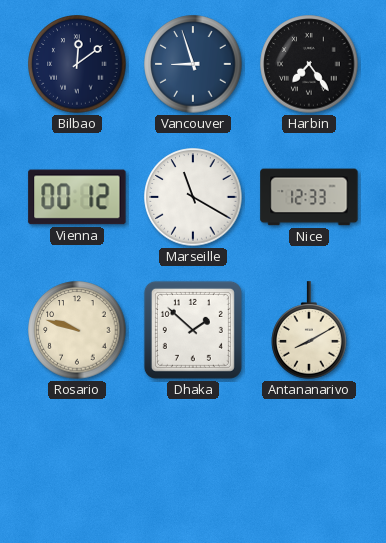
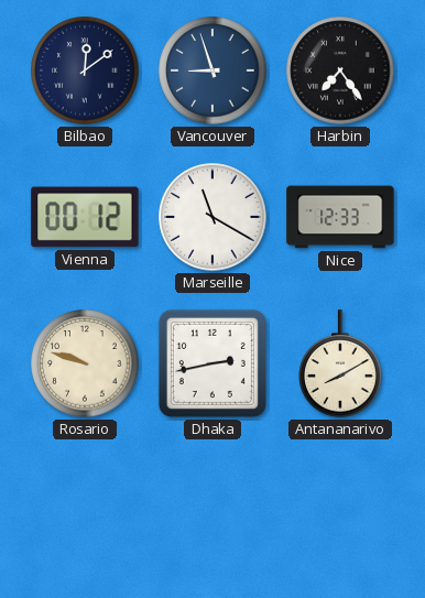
Dhaka: 1:52 -> 2:43 (212, 363)
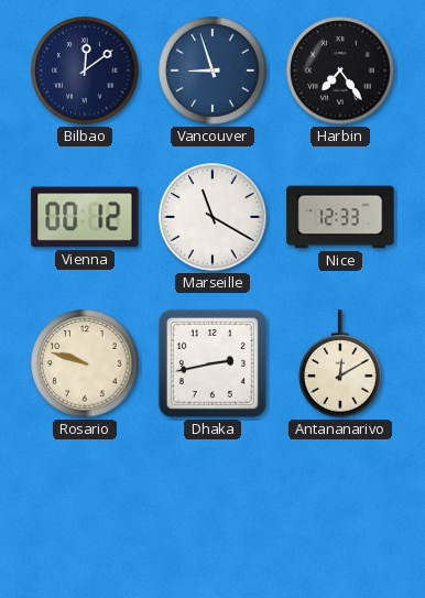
Antananarivo: 8:10 -> 12:10 (340, 363)
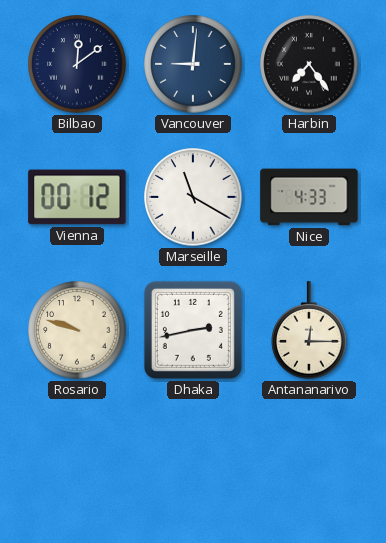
Vancouver: 8:57 -> 9:01 (193, 64)
Nice: 12:33 -> 4:33 (309, 197)
Antananarivo: 12:10 -> 12:15 (309, 330)
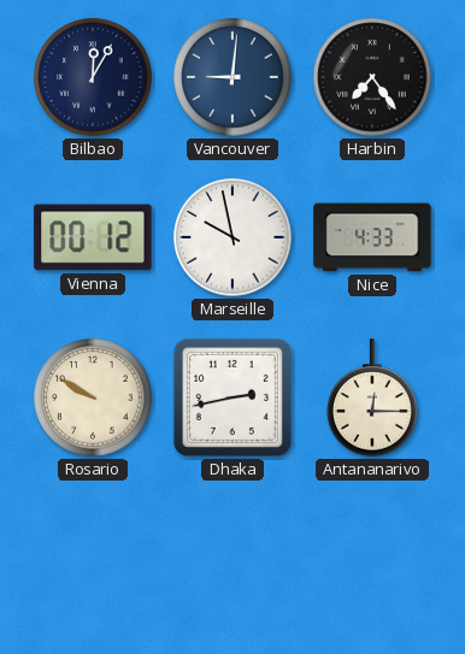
Bilbao: 12:09 -> 12:05 (93, 77)
Marseille: 11:20 -> 9:58 (232, 237)
Rosario: 9:48 -> 9:50 (93, 397)
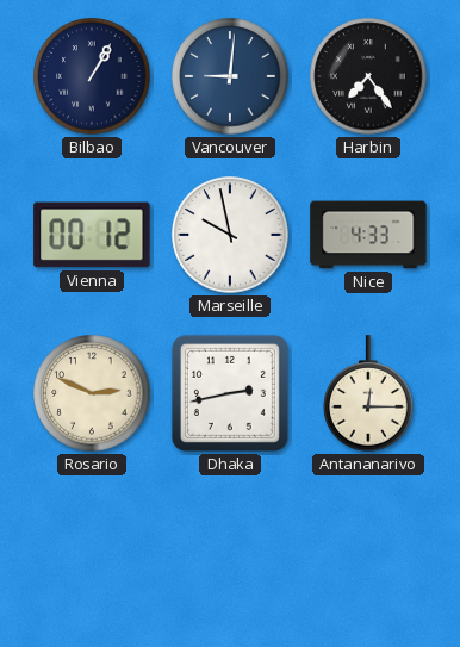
Bilbao: 12:05 -> 1:05 (92, 76)
Rosario: 9:50 -> 2:49 (92, 393)
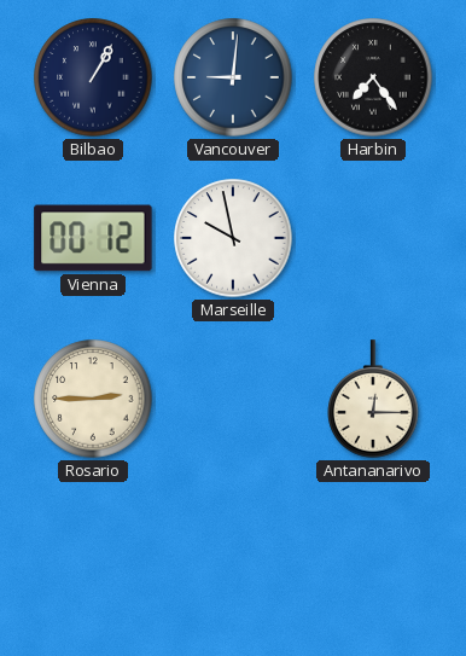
Nice: 4:33 -> none (368, 235)
Rosario: 2:49 -> 2:45 (93, 399)
Dhaka: 2:43 -> none (230, 393)
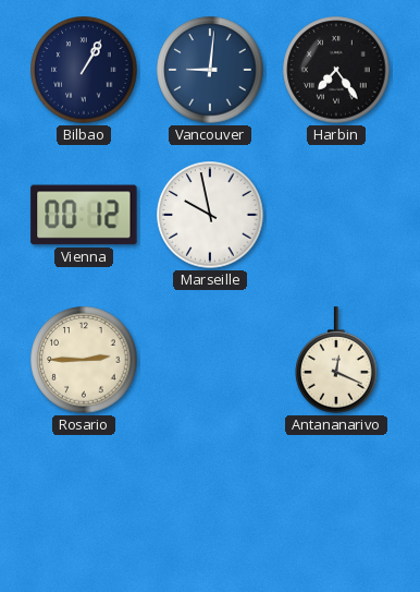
Antananarivo: 12:15 -> 12:19 (336, 360)
